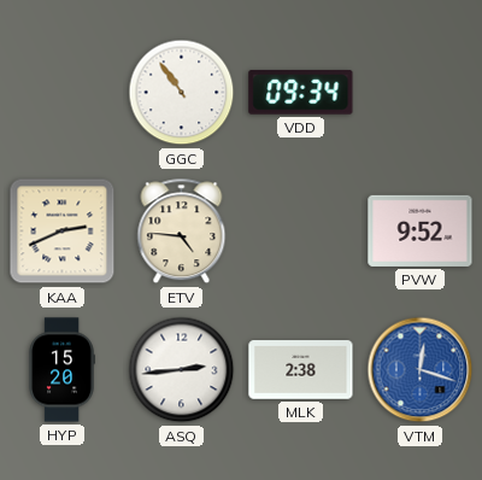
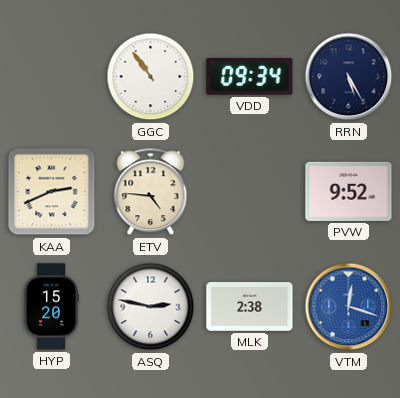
RRN: none -> 5:25 (349, 77)
ASQ: 2:44 -> 2:47 (151, 307)
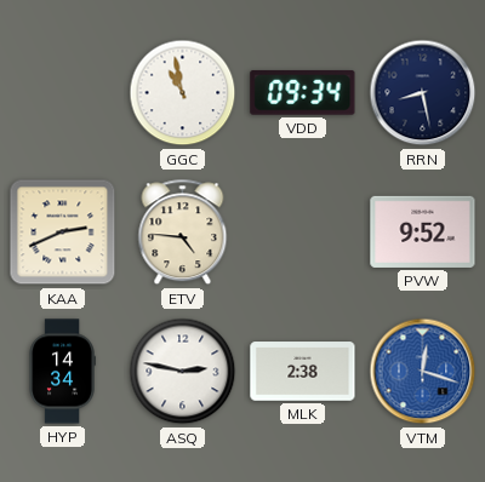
GGC: 10:54 -> 10:58 (183, 93)
RRN: 5:25 -> 8:28 (423, 93)
HYP: 15:20 -> 14:34 (62, 372)
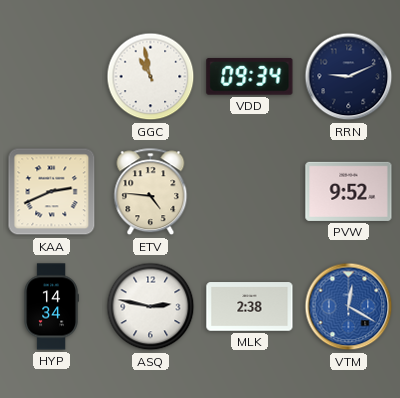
RRN: 8:28 -> 9:11 (349, 77)
VTM: 12:18 -> 12:20 (349, 307)
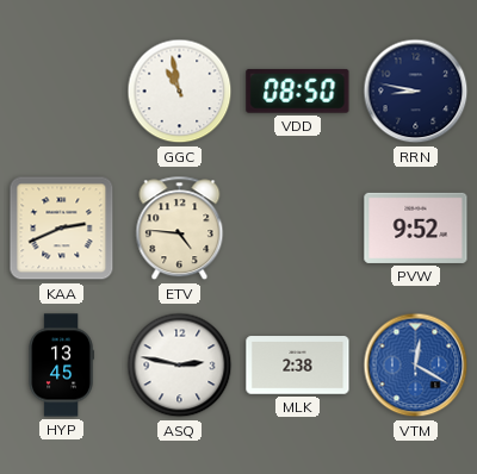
VDD: 09:34 -> 08:50 (298, 91)
RRN: 9:11 -> 8:47 (416, 92)
HYP: 14:34 -> 13:45 (61, 366)
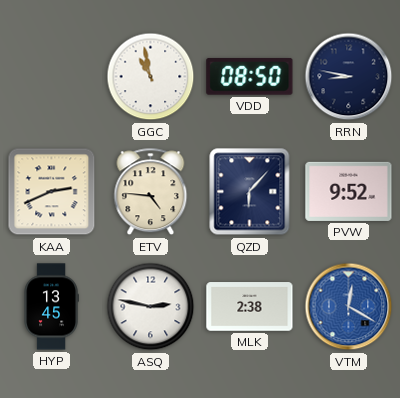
QZD: none -> 6:07 (250, 192)
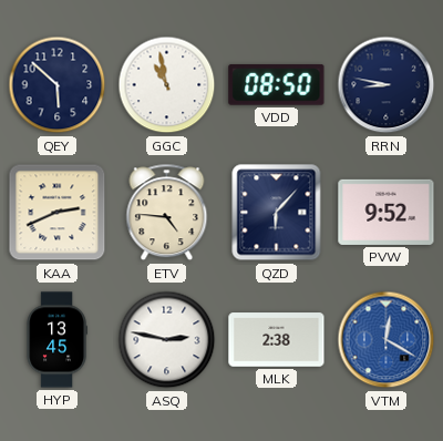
QEY: none -> 5:52 (58, 85)
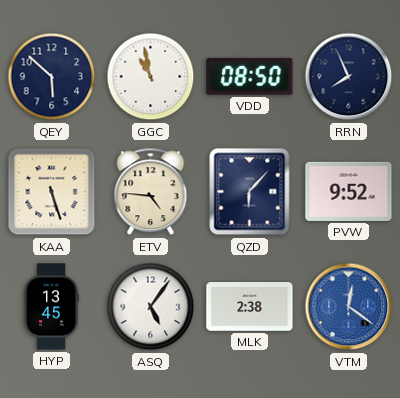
RRN: 8:47 -> 7:56 (349, 77)
KAA: 2:41 -> 5:27 (52, 192)
ASQ: 2:47 -> 5:06 (151, 307)
VTM: 12:20 -> 12:21 (349, 307)
